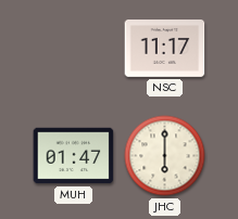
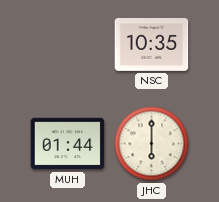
NSC: 11:17 -> 10:35 (152, 45)
MUH: 01:47 -> 01:44 (68, 144)
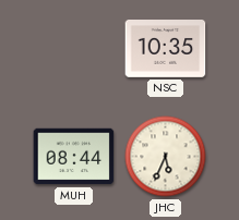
MUH: 01:44 -> 08:44 (74, 157)
JHC: 6:00 -> 5:34 (166, 157)
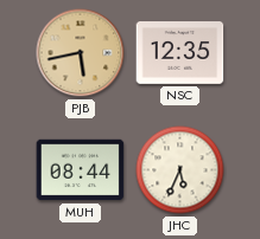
PJB: none -> 5:43 (81, 53)
NSC: 10:35 -> 12:35 (180, 53)
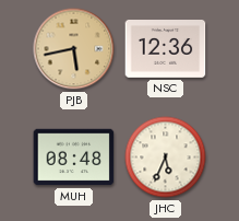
NSC: 12:35 -> 12:36 (166, 49)
MUH: 08:44 -> 08:48 (74, 158)
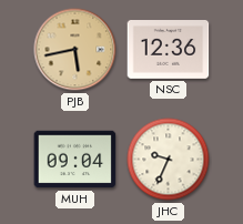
MUH: 08:48 -> 09:04 (75, 160)
JHC: 5:34 -> 9:34 (169, 160)
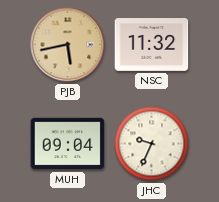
NSC: 12:36 -> 11:32 (152, 45)
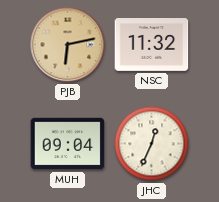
PJB: 5:43 -> 6:13 (68, 45)
JHC: 9:34 -> 12:34 (152, 144)
